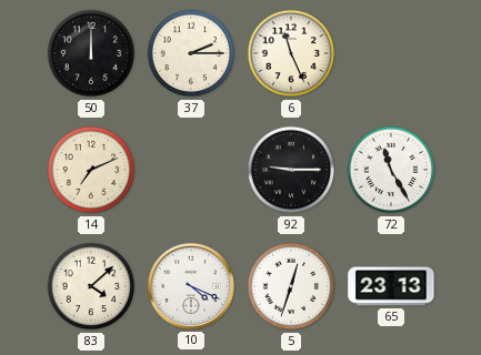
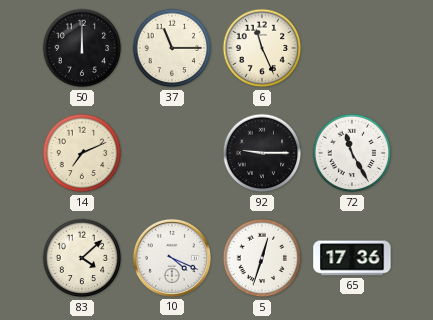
37: 2:15 -> 11:15 (172, 48)
65: 23:13 -> 17:36 (352, 258)
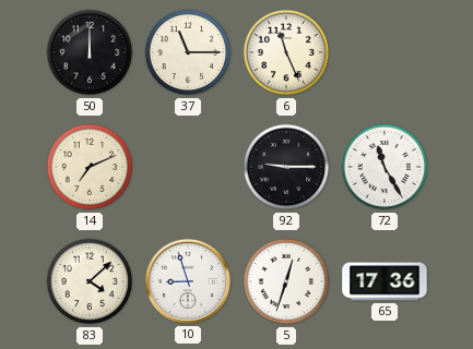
10: 4:19 -> 8:57 (188, 281)
